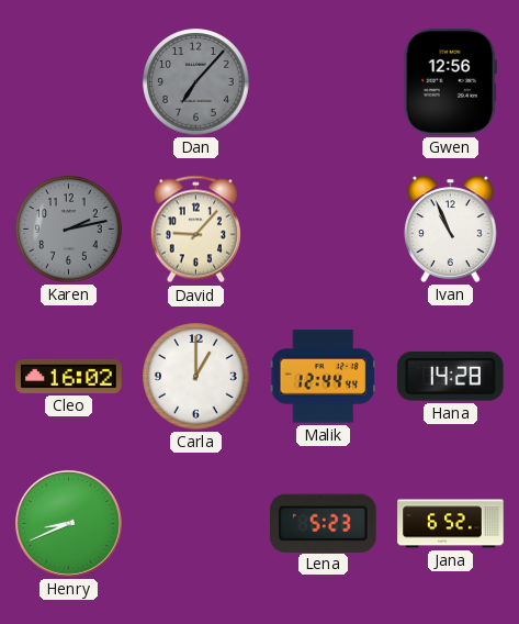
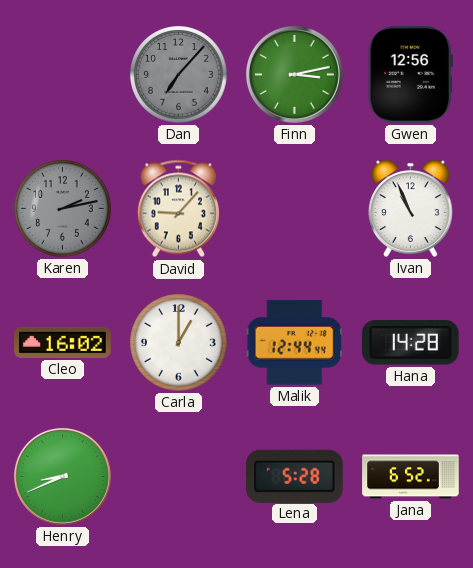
Finn: none -> 3:13 (294, 74)
Lena: 5:23 -> 5:28 (295, 476)
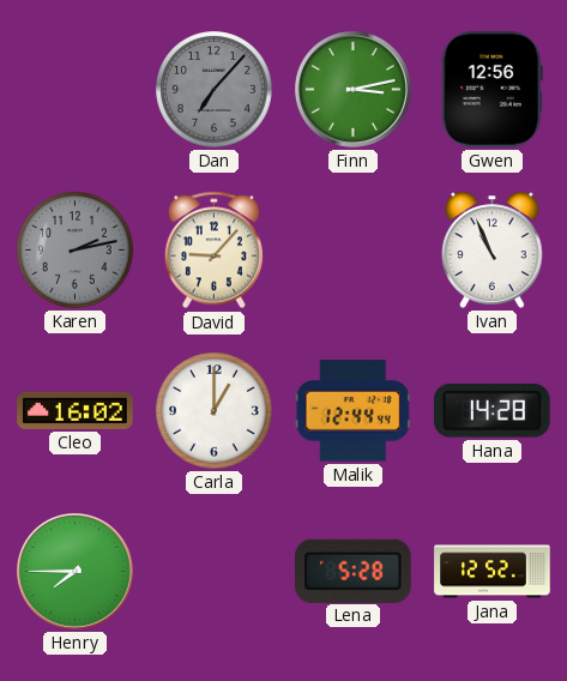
Henry: 8:41 -> 7:45 (74, 571)
Jana: 6:52 -> 12:52 (493, 572)
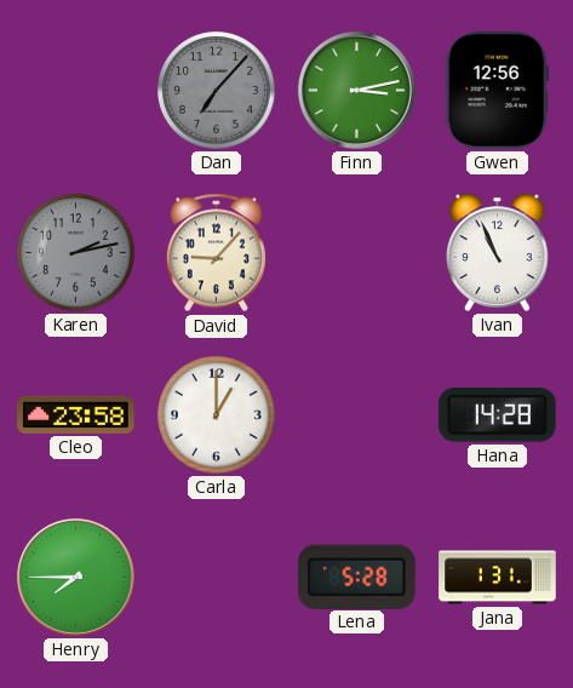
Cleo: 16:02 -> 23:58 (76, 414)
Malik: 12:44 -> none (352, 411)
Jana: 12:52 -> 1:31 (498, 578)
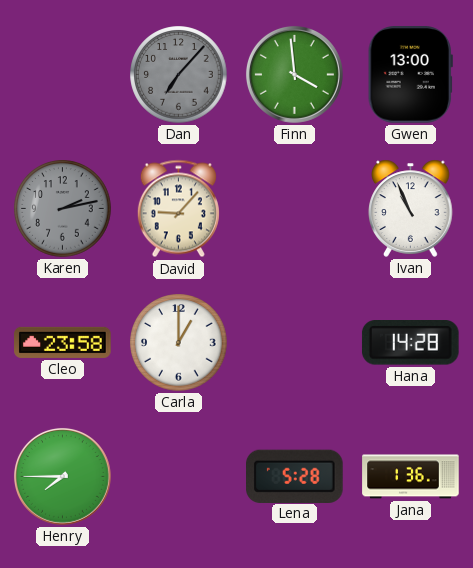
Finn: 3:13 -> 3:59 (294, 74)
Gwen: 12:56 -> 13:00 (410, 75)
Jana: 1:31 -> 1:36 (411, 477)
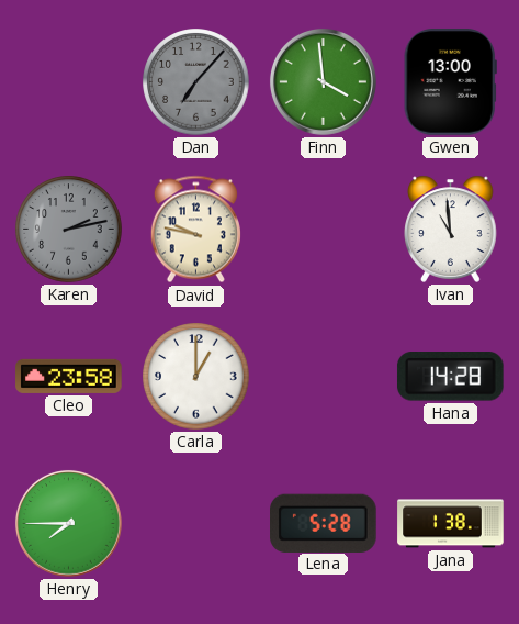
David: 9:07 -> 9:47 (195, 230)
Ivan: 10:56 -> 10:59 (451, 229)
Jana: 1:36 -> 1:38 (451, 524)
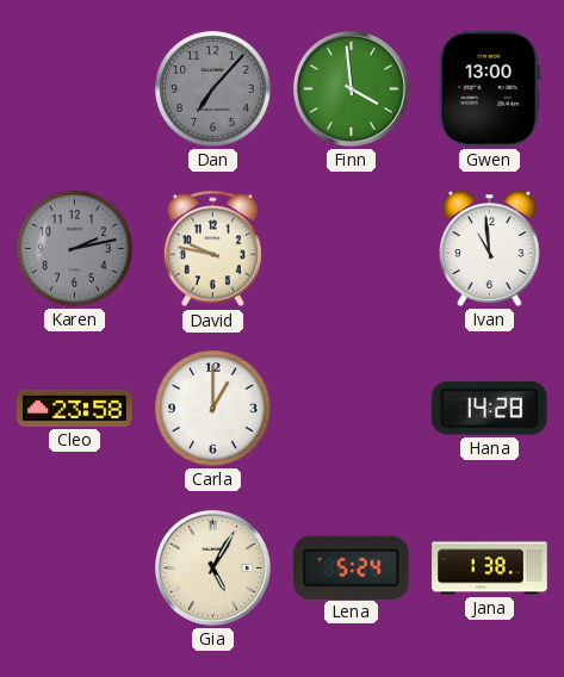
Henry: 7:45 -> none (68, 523)
Gia: none -> 5:05 (212, 567)
Lena: 5:28 -> 5:24 (352, 567)
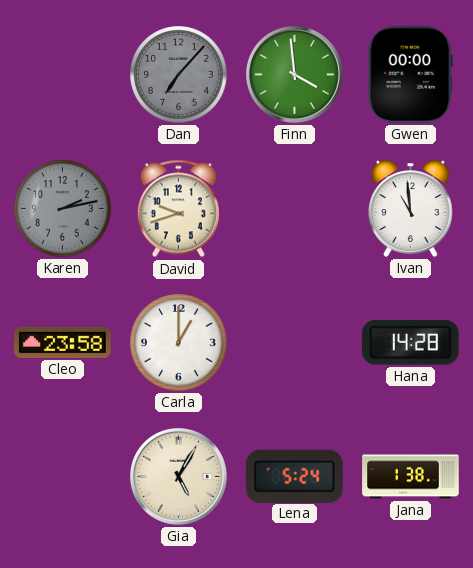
Gwen: 13:00 -> 00:00 (410, 75)
David: 9:47 -> 9:42 (178, 209)
